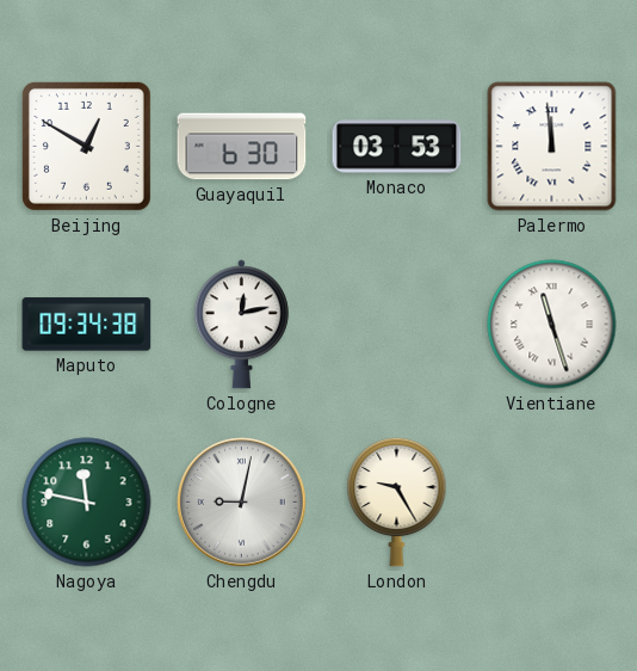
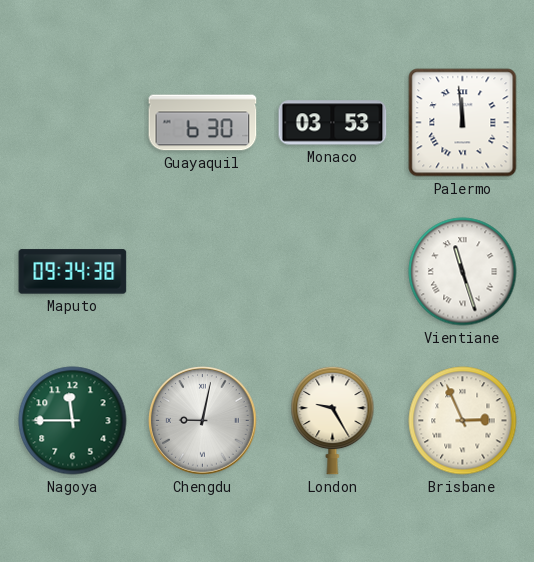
Beijing: 12:50 -> none (86, 146)
Cologne: 12:13 -> none (241, 325)
Nagoya: 11:47 -> 11:45 (73, 421)
Brisbane: none -> 2:56 (463, 421)
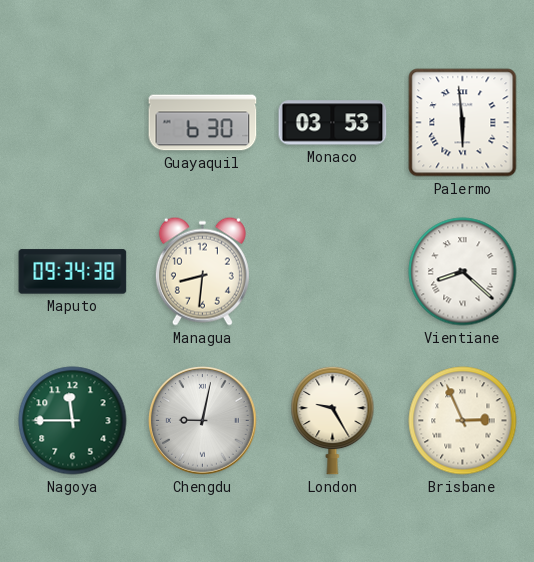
Palermo: 11:59 -> 5:59 (463, 123)
Managua: none -> 8:31 (202, 271)
Vientiane: 11:27 -> 8:22 (463, 272)
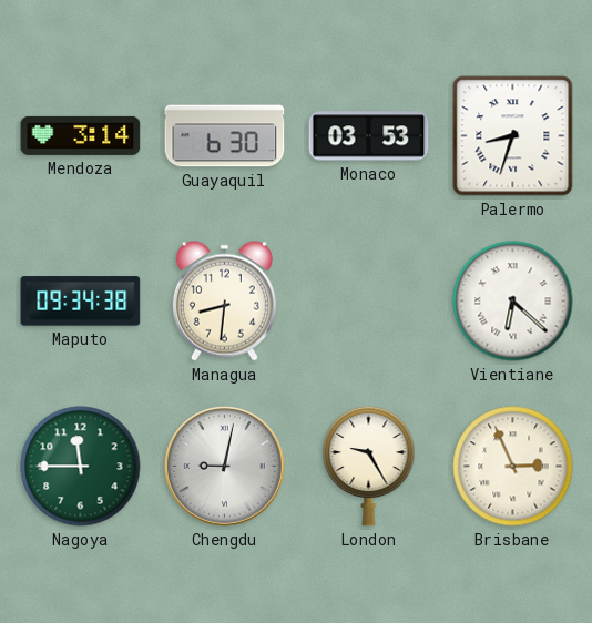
Mendoza: none -> 3:14 (81, 135)
Palermo: 5:59 -> 8:33 (513, 136)
Vientiane: 8:22 -> 6:22 (513, 302)
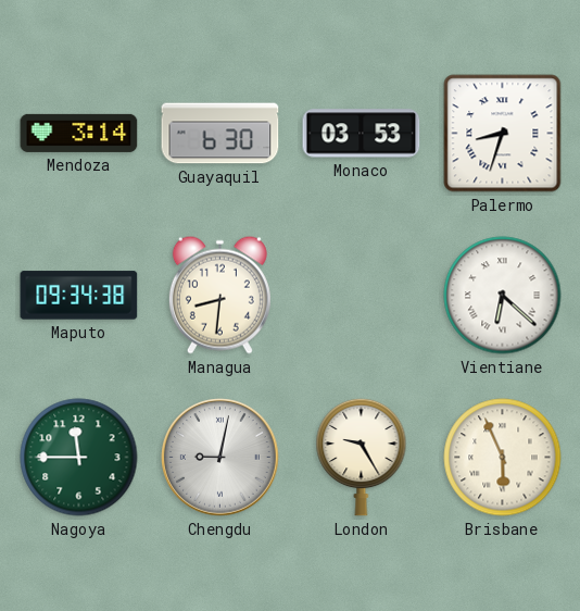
Brisbane: 2:56 -> 5:56 (503, 458)
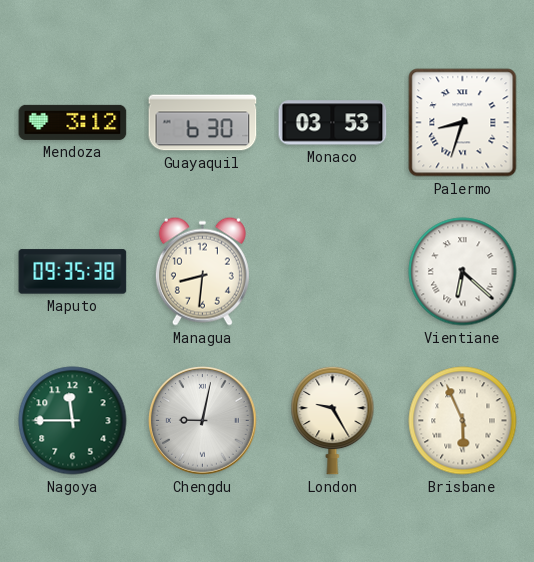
Mendoza: 3:14 -> 3:12 (73, 122)
Maputo: 09:34 -> 09:35 (73, 272)
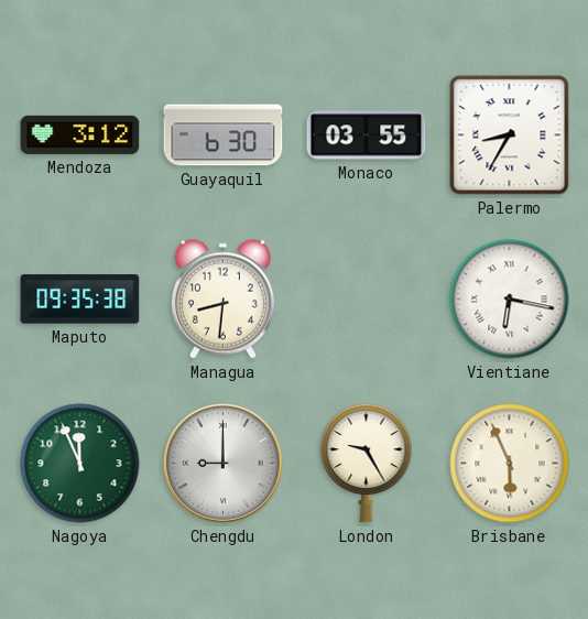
Monaco: 03:53 -> 03:55 (367, 135)
Palermo: 8:33 -> 8:35 (510, 135)
Vientiane: 6:22 -> 6:17 (510, 300)
Nagoya: 11:45 -> 11:56 (80, 464)
Chengdu: 9:02 -> 9:00 (224, 464)
